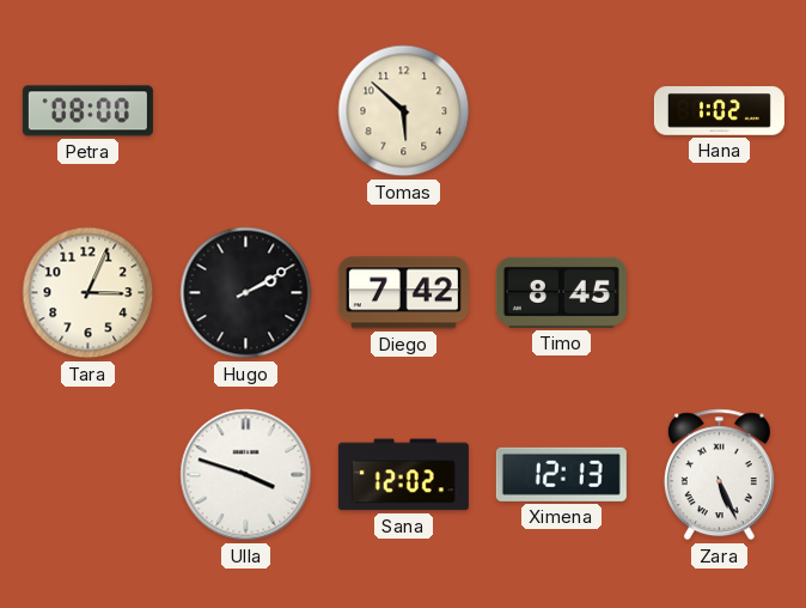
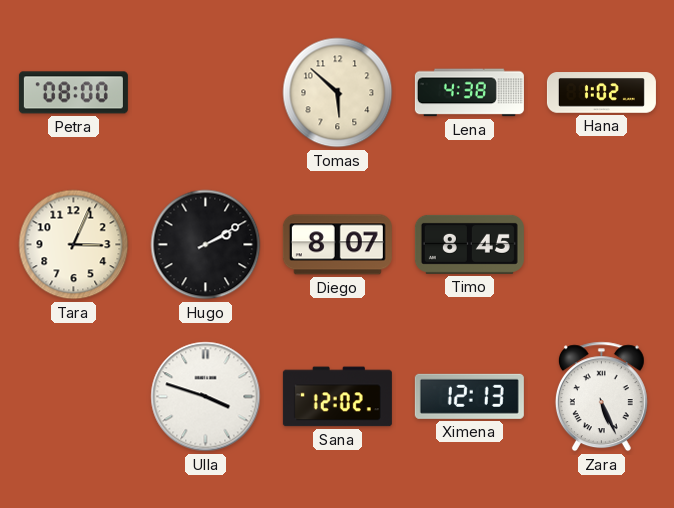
Lena: none -> 4:38 (469, 93)
Diego: 7:42 -> 8:07 (337, 245)
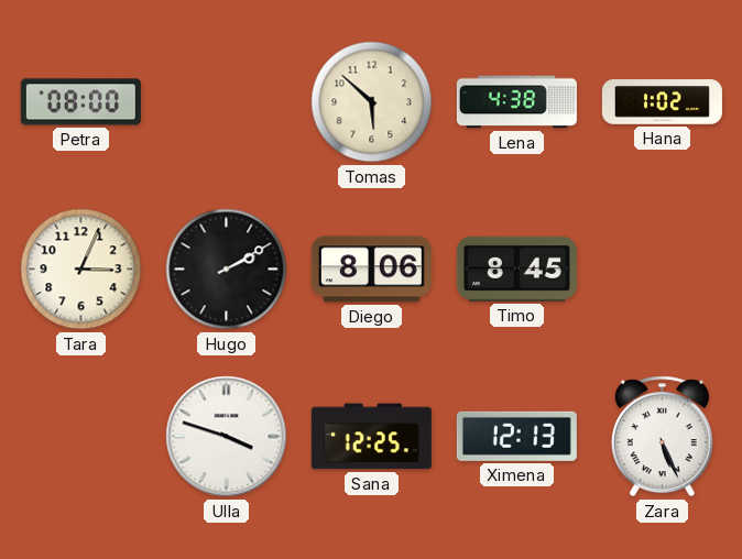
Diego: 8:07 -> 8:06 (371, 270)
Sana: 12:02 -> 12:25 (371, 437)
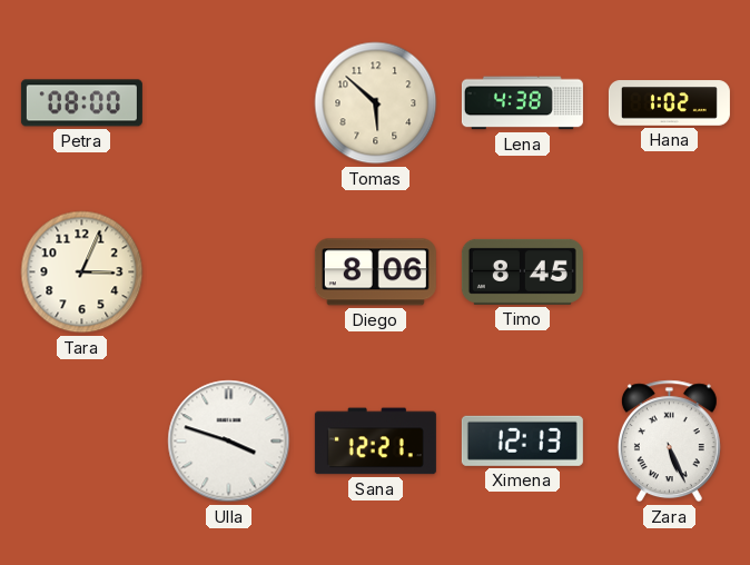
Hugo: 2:10 -> none (227, 270)
Sana: 12:25 -> 12:21 (375, 442)
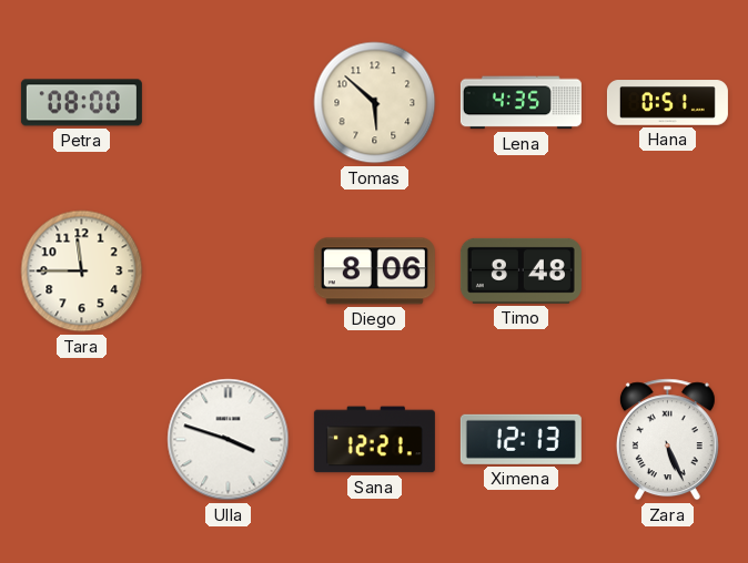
Lena: 4:38 -> 4:35 (520, 103)
Hana: 1:02 -> 0:51 (667, 103)
Tara: 3:04 -> 11:45 (82, 272)
Timo: 8:45 -> 8:48 (520, 270)
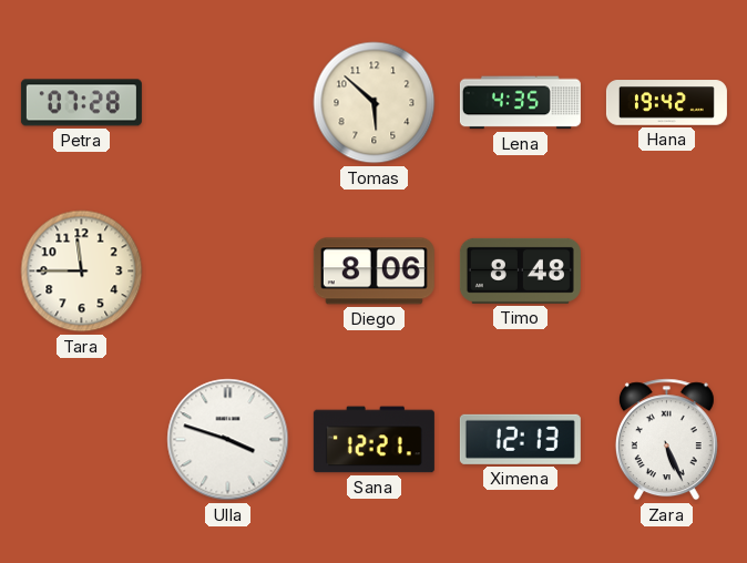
Petra: 08:00 -> 07:28 (81, 103)
Hana: 0:51 -> 19:42 (666, 103)
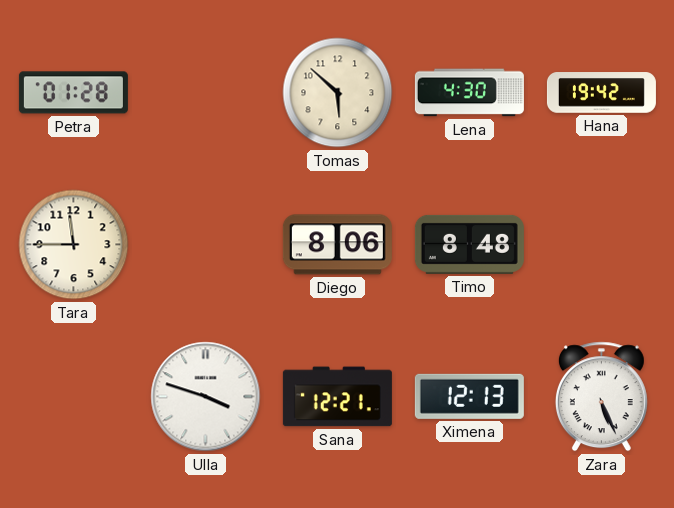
Petra: 07:28 -> 01:28 (73, 93)
Lena: 4:35 -> 4:30 (469, 93)
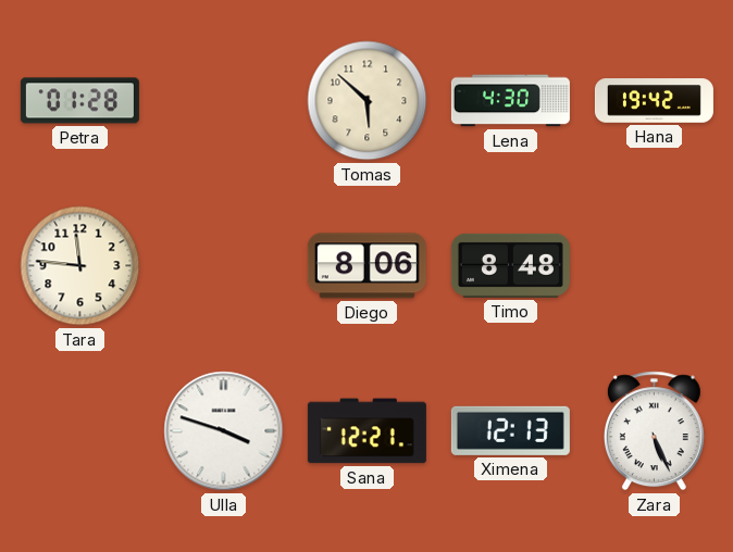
Tara: 11:45 -> 11:46 (80, 266)
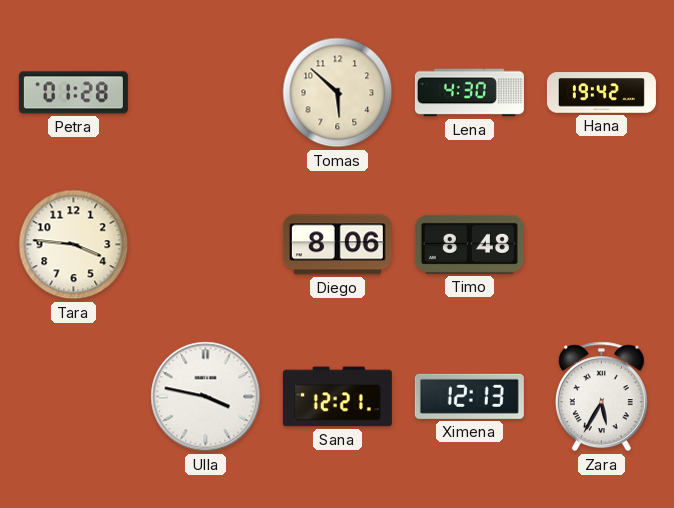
Tara: 11:46 -> 3:46 (74, 245)
Ulla: 3:48 -> 3:47 (206, 397)
Zara: 5:26 -> 5:35 (601, 397)
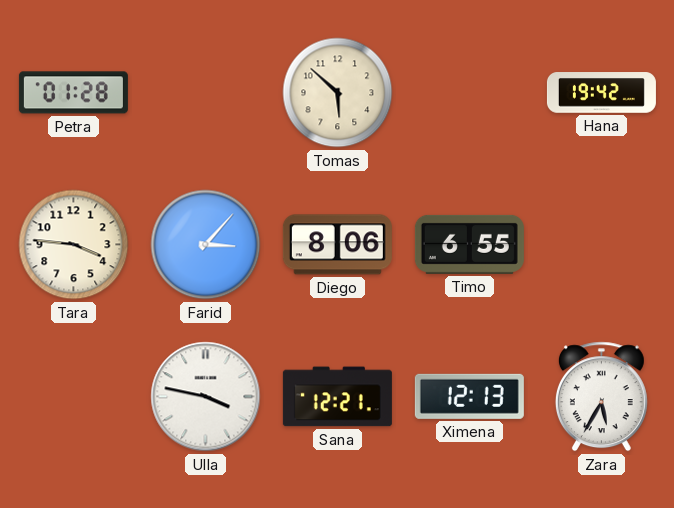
Lena: 4:30 -> none (469, 93)
Farid: none -> 3:07 (206, 245)
Timo: 8:48 -> 6:55 (469, 244)
